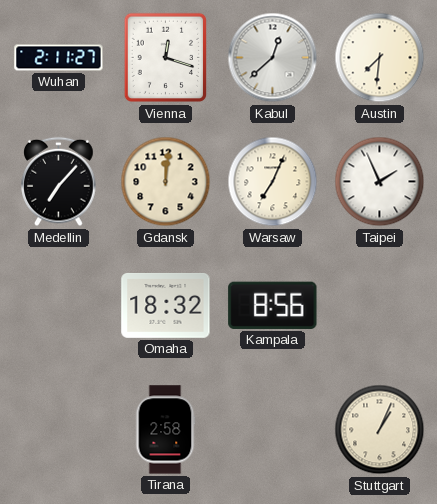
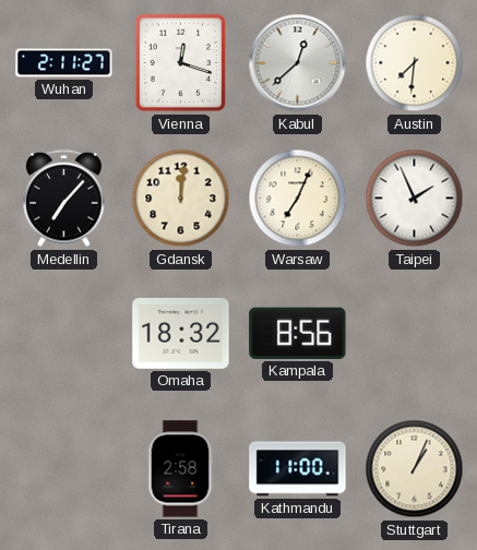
Kathmandu: none -> 11:00 (298, 469)
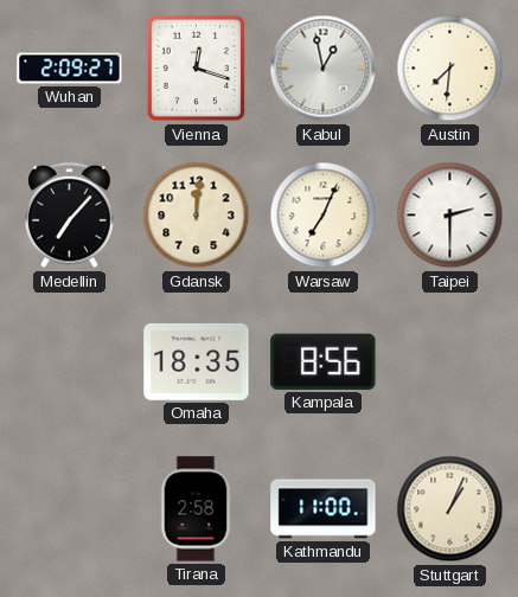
Wuhan: 2:11 -> 2:09 (70, 69)
Kabul: 12:38 -> 12:58 (324, 69)
Taipei: 1:56 -> 2:30 (450, 216)
Omaha: 18:32 -> 18:35 (197, 361)
